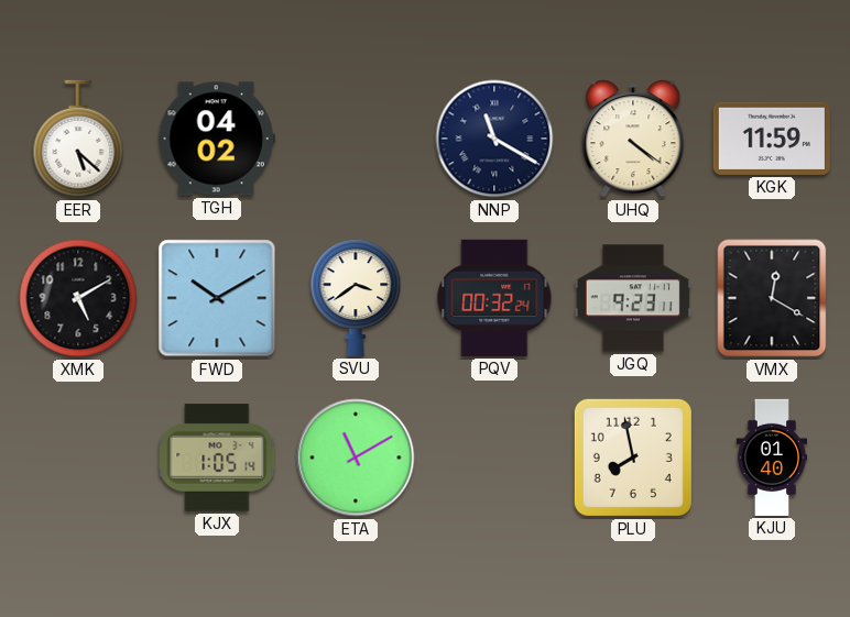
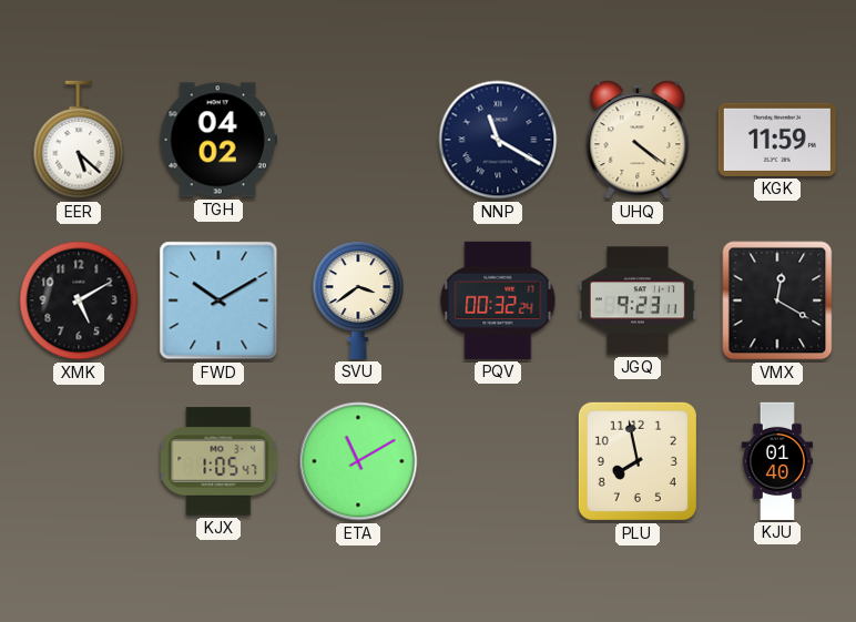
KJX: 1:05:14 -> 1:05:47 (218, 461)
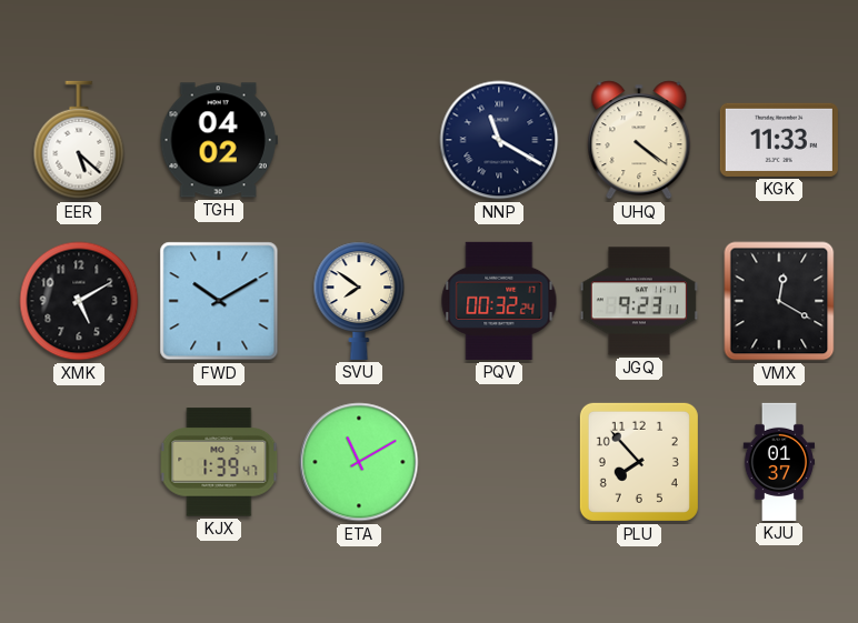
KGK: 11:59 -> 11:33 (779, 140)
SVU: 3:39 -> 7:51 (359, 301)
KJX: 1:05 -> 1:39 (219, 462)
PLU: 7:58 -> 7:53 (639, 462)
KJU: 01:40 -> 01:37 (779, 462)
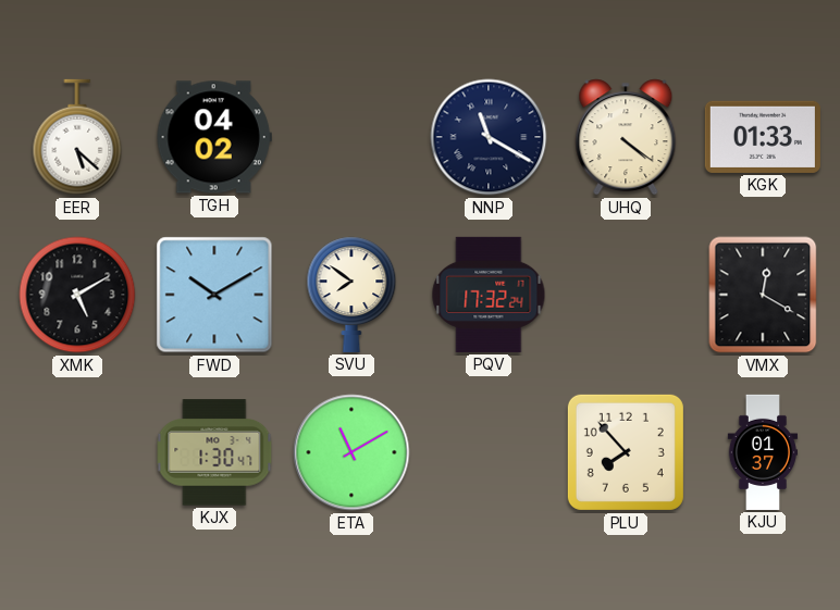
KGK: 11:33 -> 01:33 (763, 137)
PQV: 00:32 -> 17:32 (489, 295)
JGQ: 9:23 -> none (639, 301)
KJX: 1:39 -> 1:30 (214, 452)
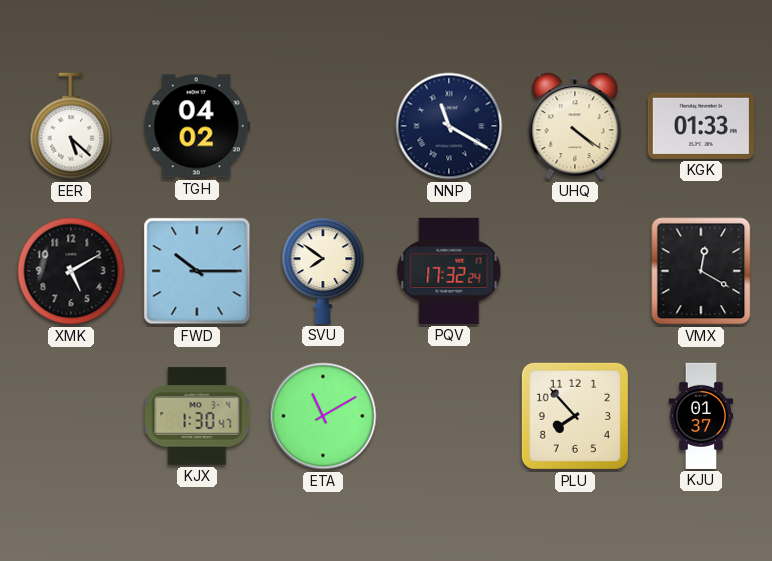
FWD: 10:10 -> 10:15 (197, 271)
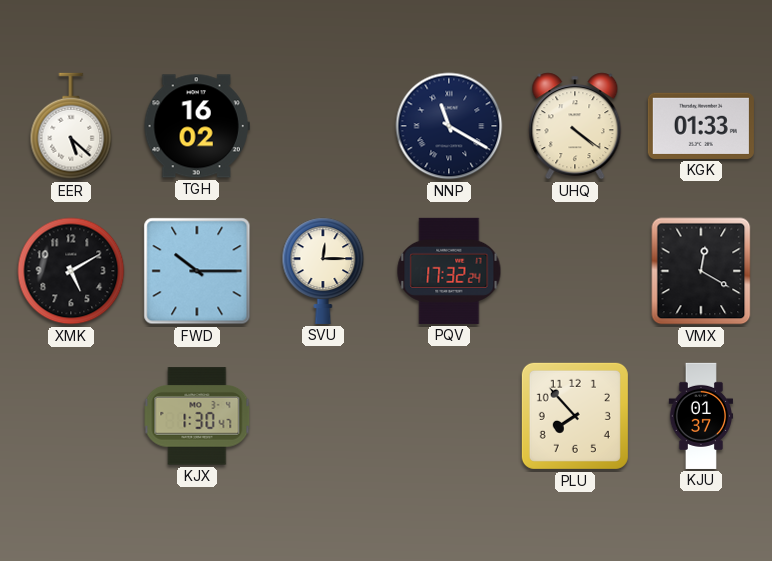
TGH: 04:02 -> 16:02 (197, 126)
SVU: 7:51 -> 12:15 (323, 271)
ETA: 11:10 -> none (323, 416)
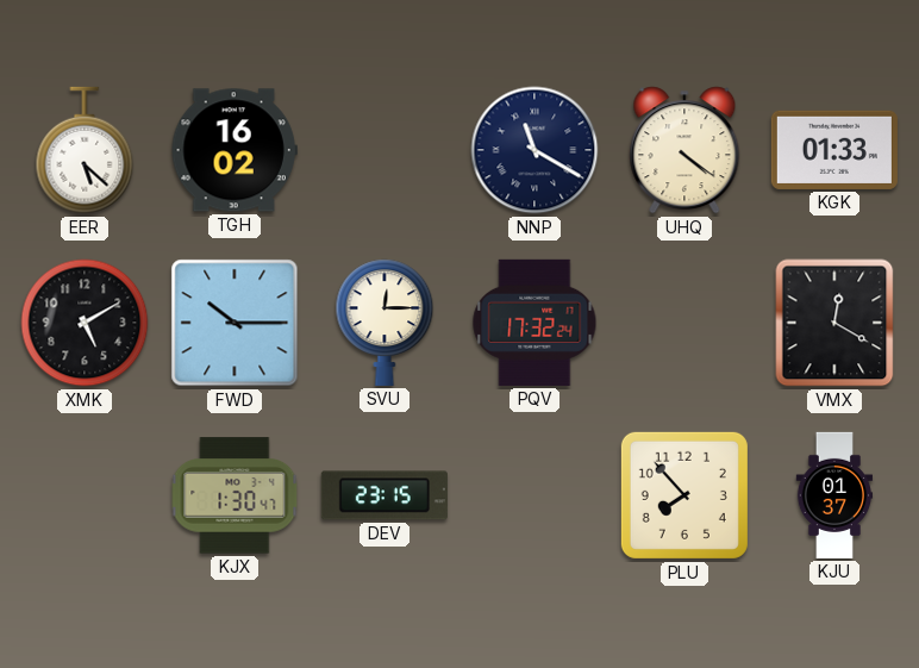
DEV: none -> 23:15 (385, 495)
